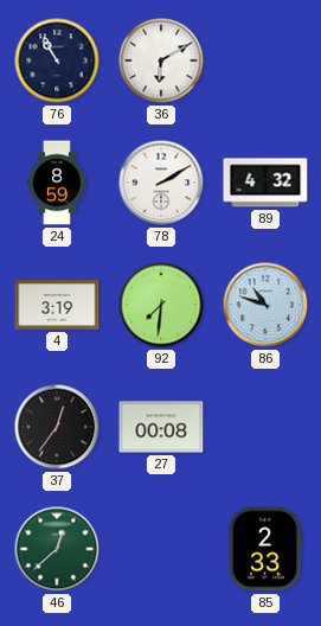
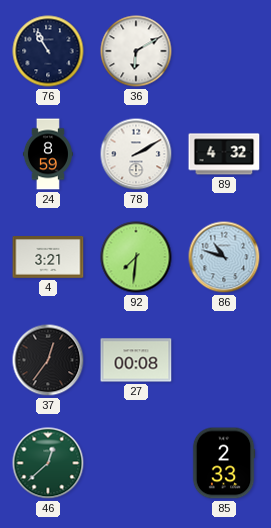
4: 3:19 -> 3:21 (48, 258)
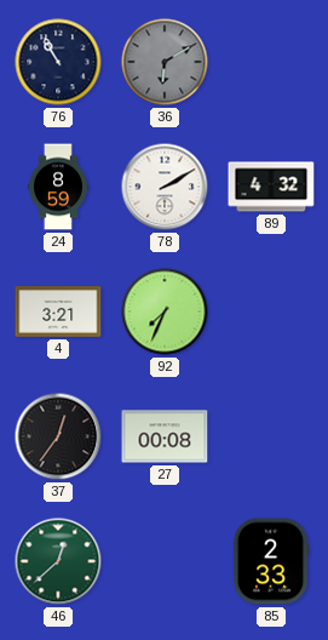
36 dial: white -> grey (165, 62)
92: 7:31 -> 7:34 (165, 312)
86: 10:48 -> none (224, 257)
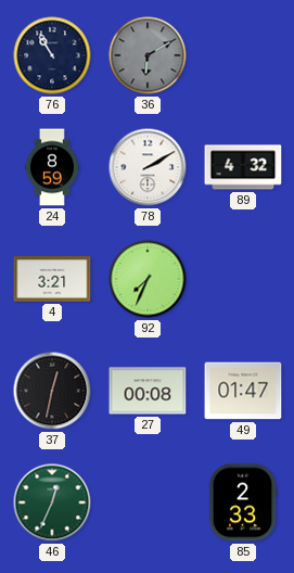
37: 12:36 -> 12:32 (52, 391)
49: none -> 01:47 (243, 391)
46: 12:38 -> 12:34 (52, 502)
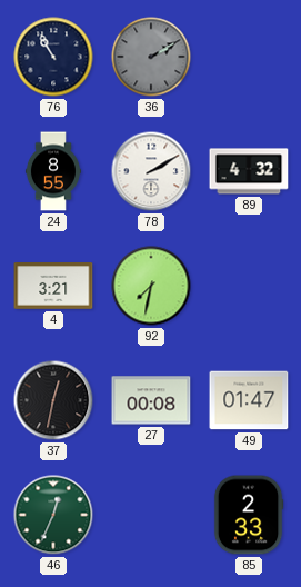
36: 6:10 -> 2:10 (151, 57)
24: 8:59 -> 8:55 (53, 171)
92: 7:34 -> 7:32 (151, 286)
